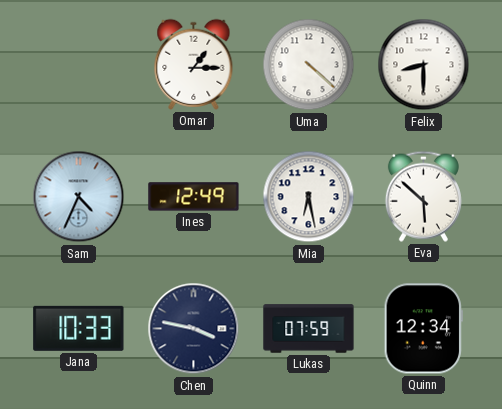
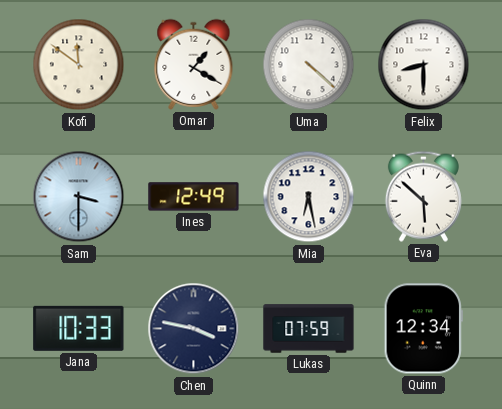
Kofi: none -> 11:51 (79, 65)
Omar: 1:15 -> 1:20 (194, 64)
Sam: 4:34 -> 3:30 (79, 197)
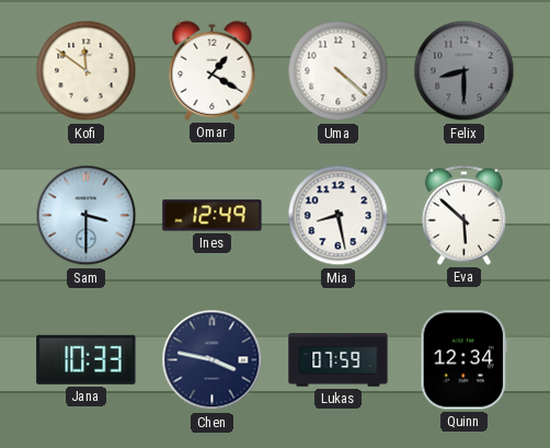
Felix dial: white -> grey (465, 71)
Mia: 6:28 -> 8:28 (339, 216)
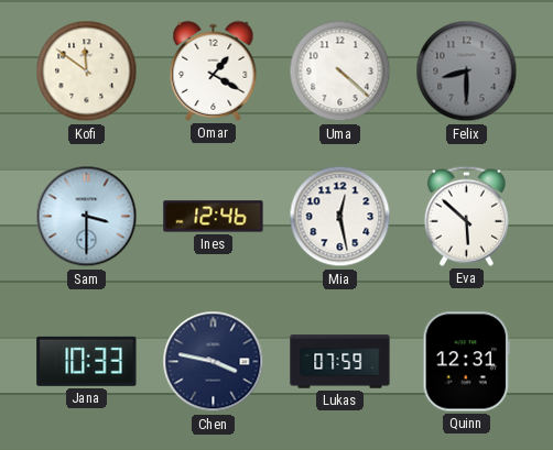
Ines: 12:49 -> 12:46 (214, 217)
Mia: 8:28 -> 12:28 (340, 217)
Quinn: 12:34 -> 12:31 (466, 362)
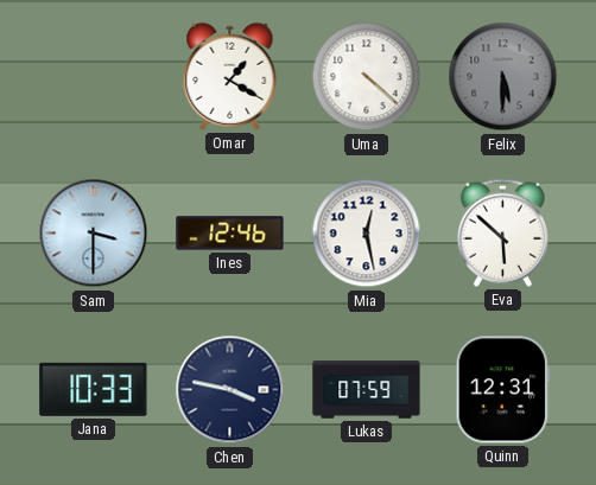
Kofi: 11:51 -> none (87, 72)
Felix: 8:30 -> 5:30 (503, 77)
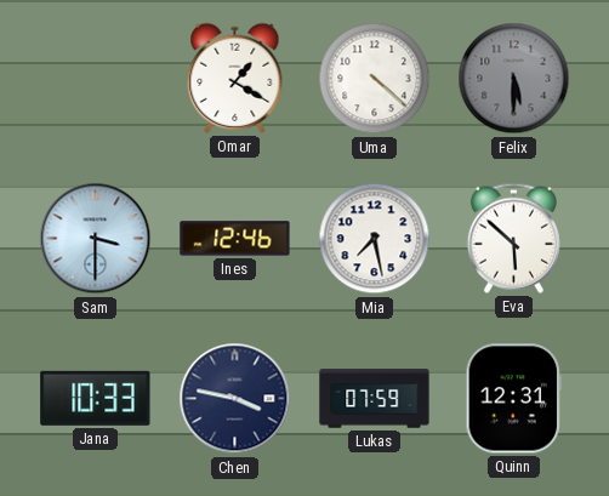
Mia: 12:28 -> 7:28 (375, 239)
